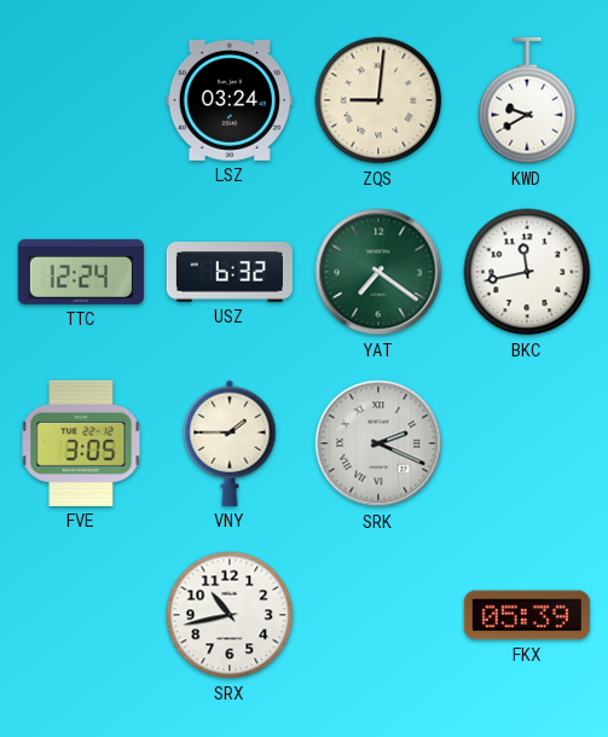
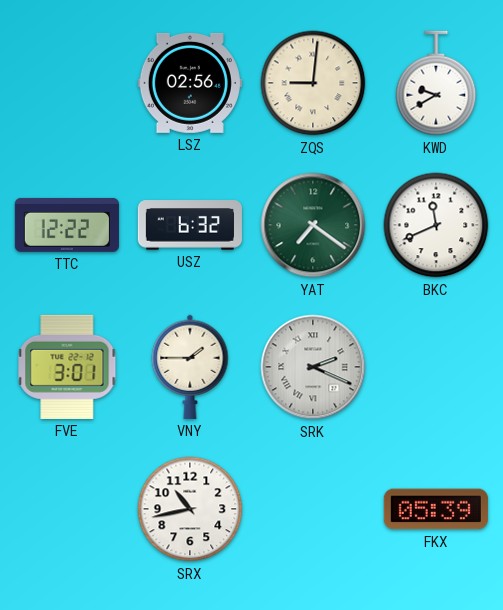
LSZ: 03:24 -> 02:56 (190, 83)
TTC: 12:24 -> 12:22 (67, 225)
BKC: 11:43 -> 11:41 (436, 225)
FVE: 3:05 -> 3:01 (67, 367)
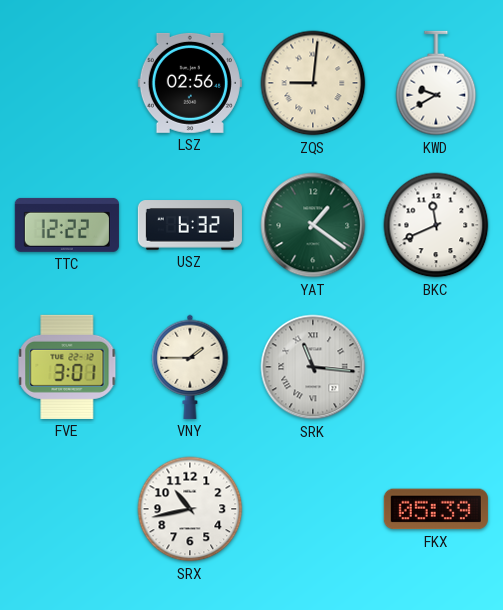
YAT: 7:21 -> 1:21 (313, 225)
SRK: 2:19 -> 11:16 (313, 367)
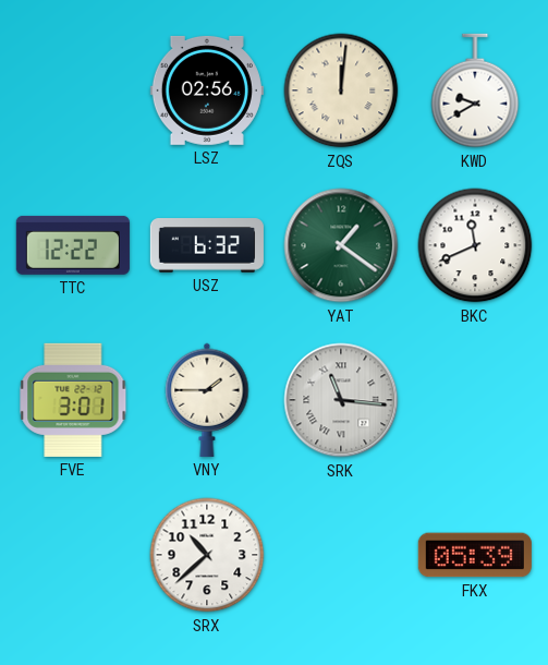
ZQS: 9:01 -> 12:01 (341, 90)
SRX: 10:43 -> 10:38 (207, 555)
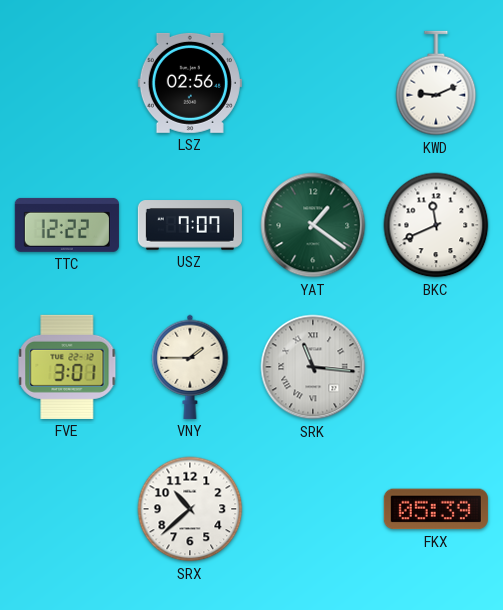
ZQS: 12:01 -> none (341, 90)
KWD: 9:40 -> 9:11 (436, 83)
USZ: 6:32 -> 7:07 (190, 225)
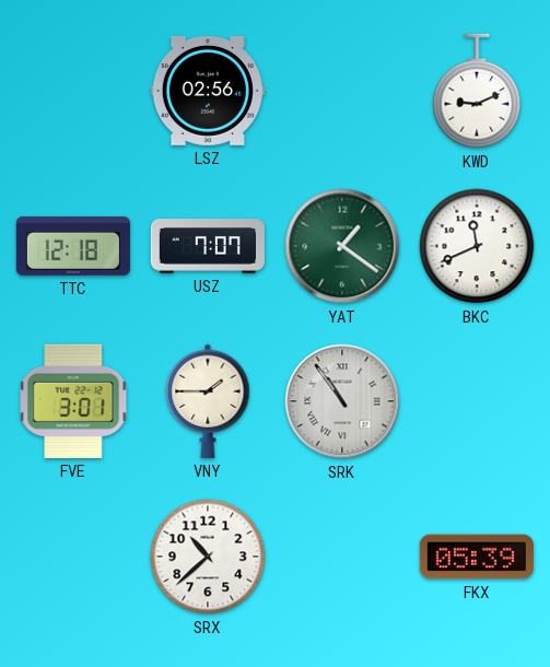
TTC: 12:22 -> 12:18 (73, 246)
SRK: 11:16 -> 10:54 (342, 401)
